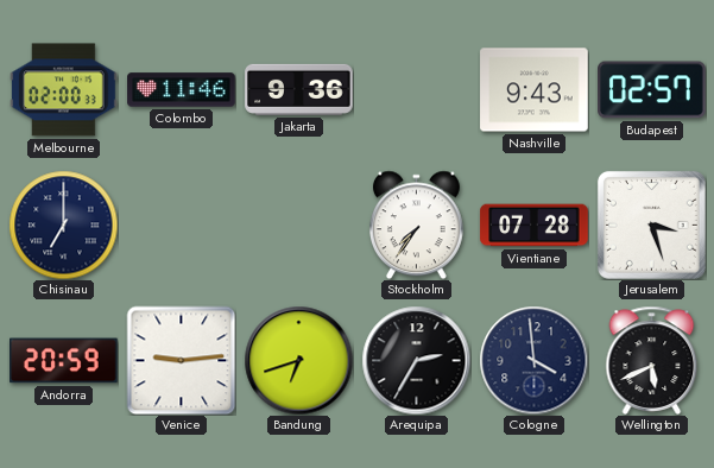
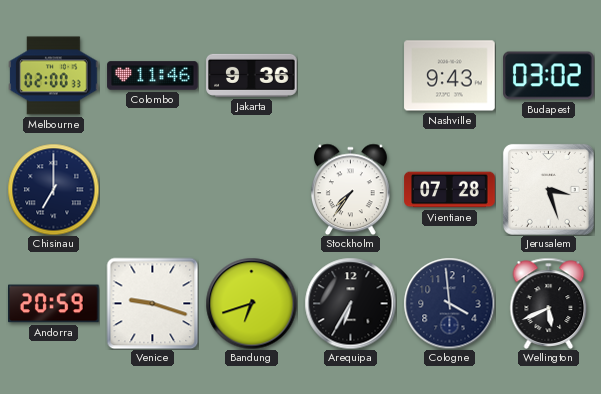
Budapest: 02:57 -> 03:02 (549, 76)
Venice: 9:14 -> 9:18 (152, 303)
Arequipa: 2:35 -> 6:35 (350, 303)
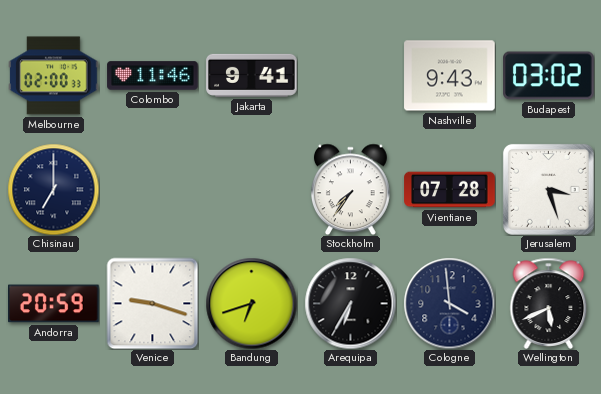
Jakarta: 9:36 -> 9:41 (252, 75)
